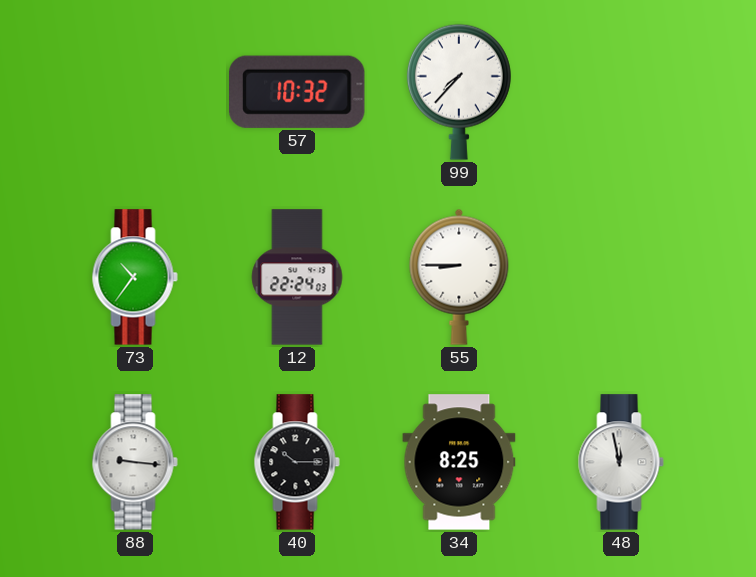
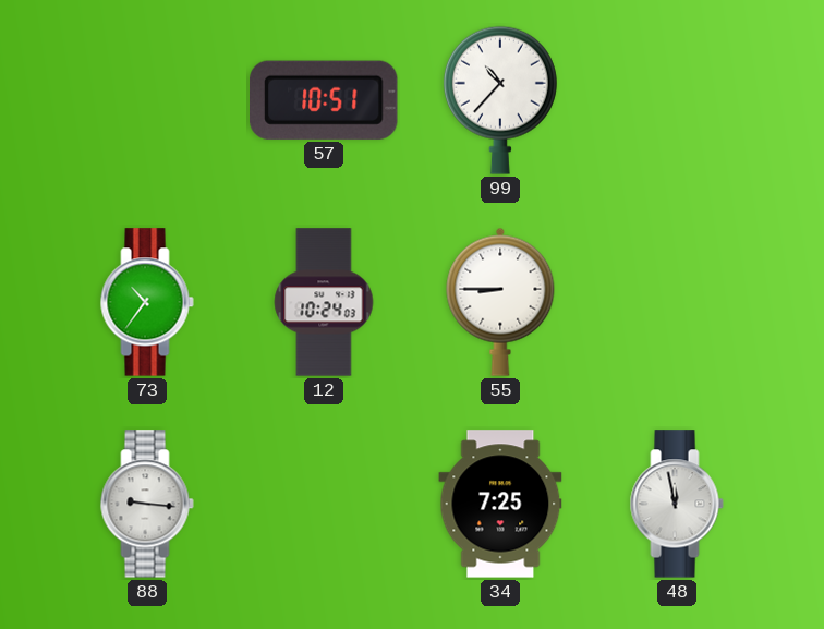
57: 10:32 -> 10:51 (325, 100)
99: 7:37 -> 10:37 (500, 100)
12: 22:24 -> 10:24 (324, 302)
40: 10:15 -> none (297, 462)
34: 8:25 -> 7:25 (500, 504)
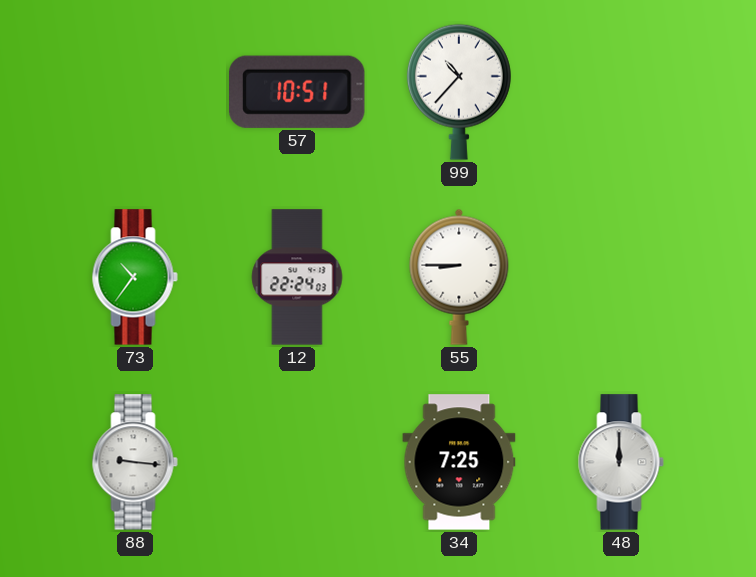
12: 10:24 -> 22:24 (297, 277)
48: 11:58 -> 12:00 (621, 462)
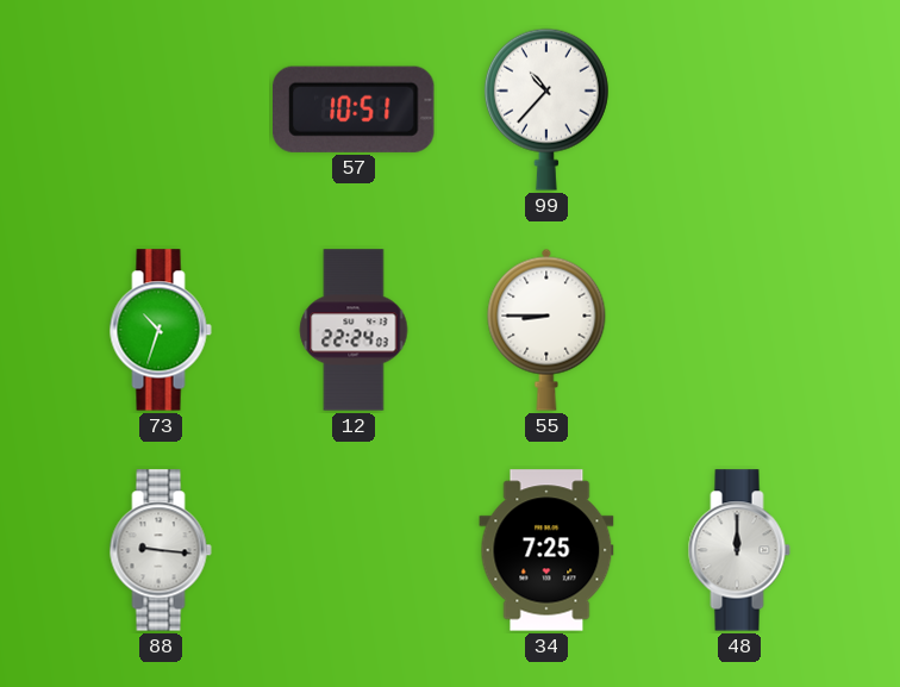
73: 10:36 -> 10:33 (161, 330)
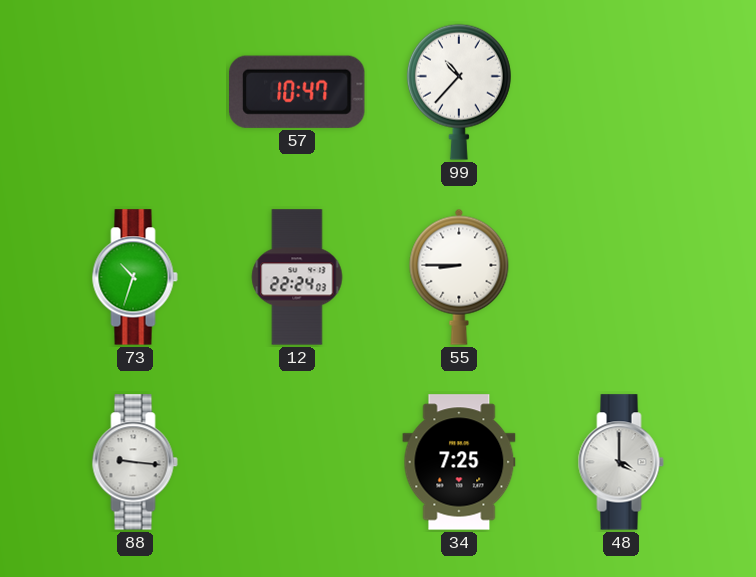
57: 10:51 -> 10:47 (298, 92)
48: 12:00 -> 4:00 (621, 462)
